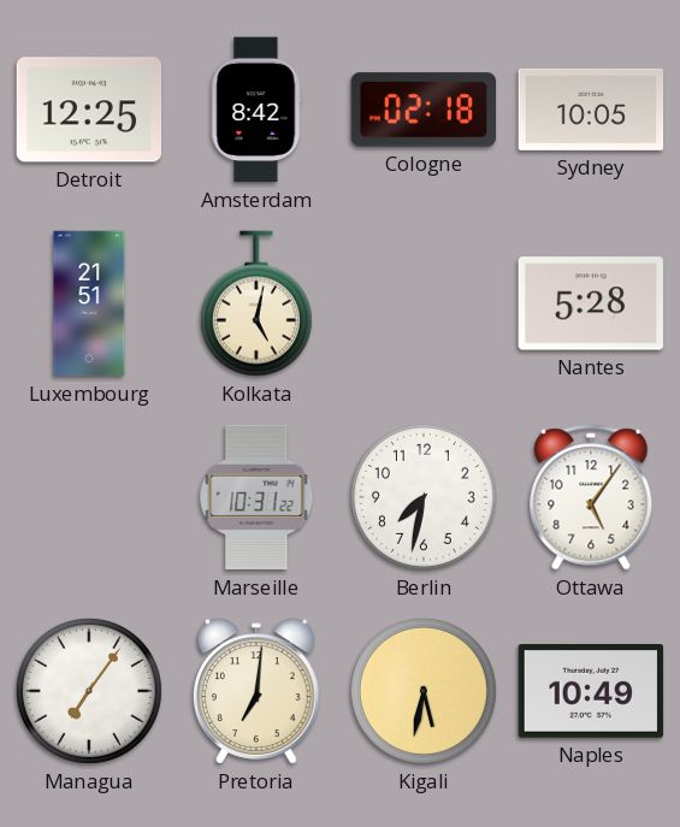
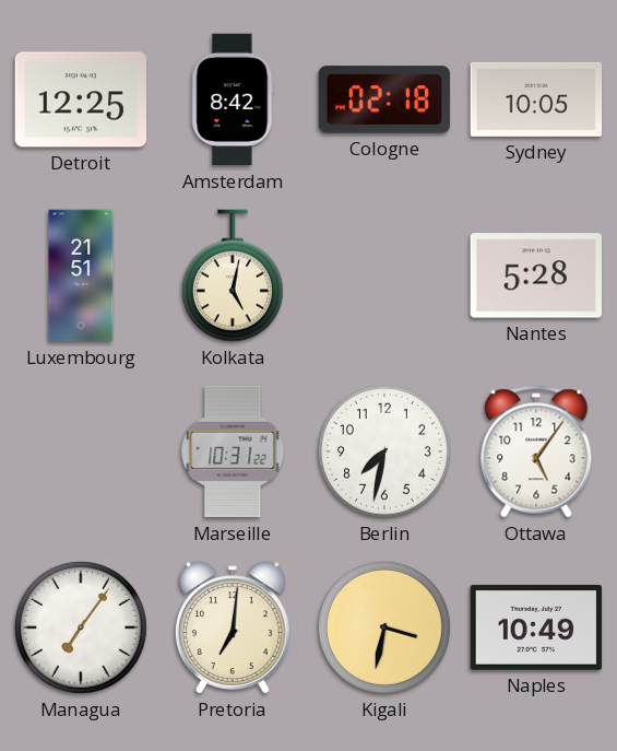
Kigali: 5:32 -> 3:32 (384, 627)
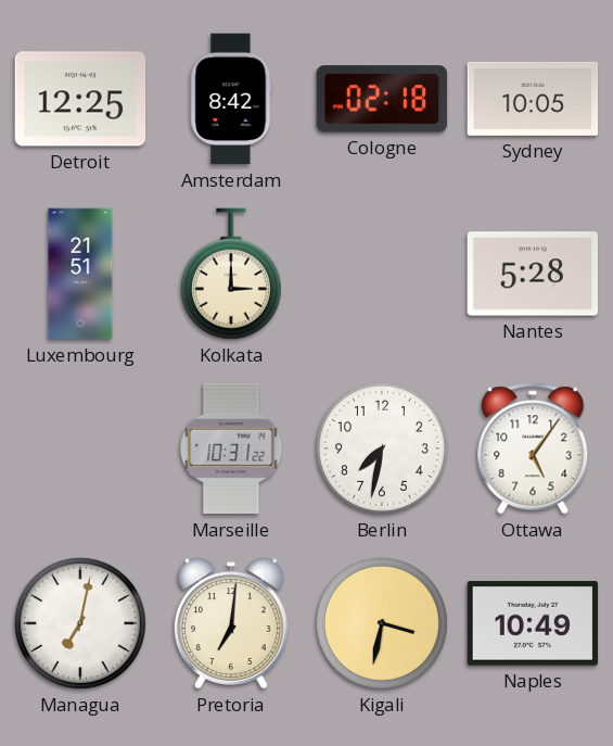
Kolkata: 5:02 -> 3:00 (231, 274)
Managua: 7:06 -> 7:02 (80, 623)
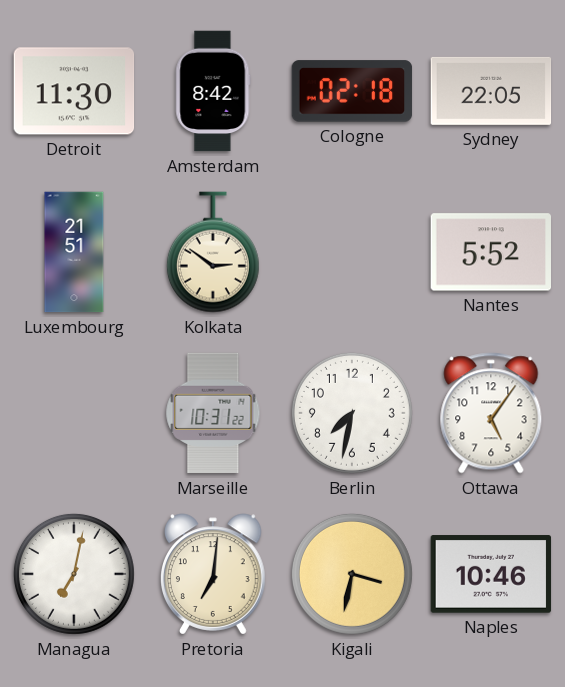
Detroit: 12:25 -> 11:30 (74, 91)
Sydney: 10:05 -> 22:05 (491, 91)
Kolkata: 3:00 -> 2:51 (213, 252)
Nantes: 5:28 -> 5:52 (491, 252)
Naples: 10:49 -> 10:46 (491, 574)
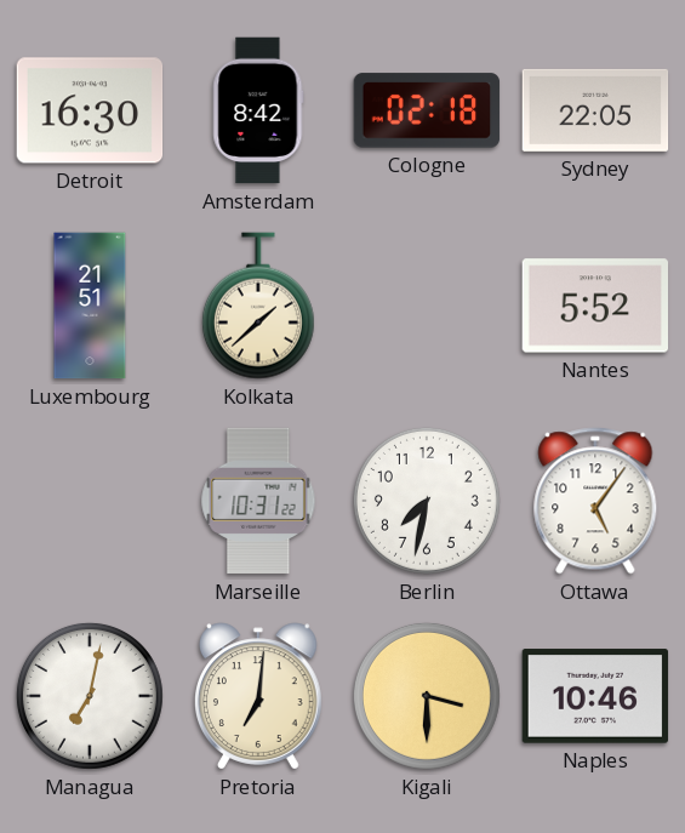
Detroit: 11:30 -> 16:30 (90, 110)
Kolkata: 2:51 -> 1:38 (258, 306)
Kigali: 3:32 -> 3:30 (427, 696)
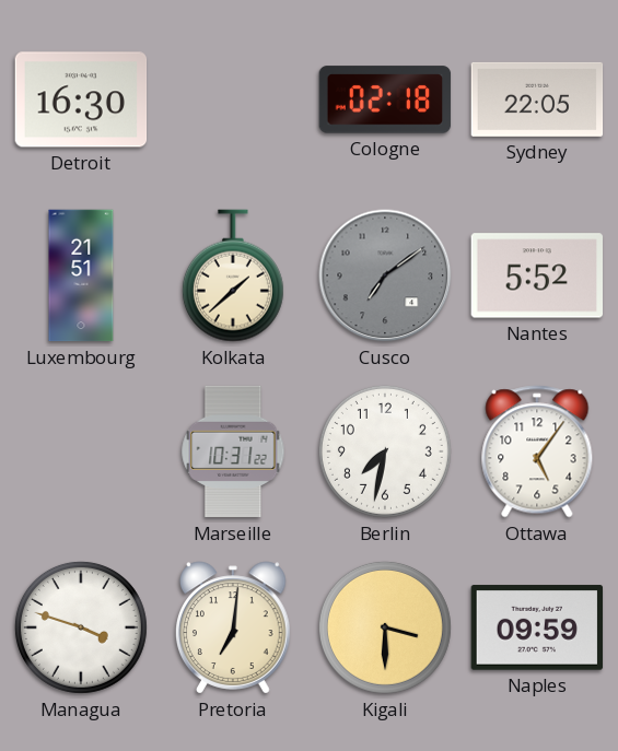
Amsterdam: 8:42 -> none (258, 110)
Cusco: none -> 7:09 (385, 275)
Managua: 7:02 -> 3:48 (81, 627)
Naples: 10:46 -> 09:59 (537, 627)
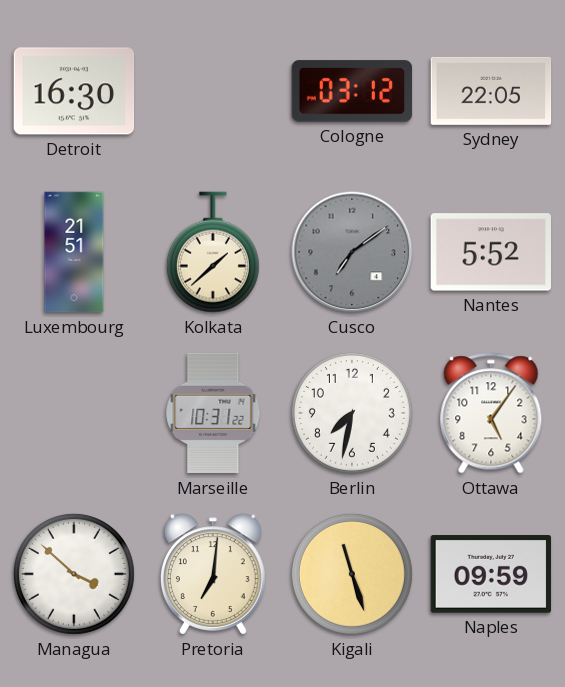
Cologne: 02:18 -> 03:12 (352, 91)
Managua: 3:48 -> 3:52 (74, 574)
Kigali: 3:30 -> 11:27 (352, 574)
